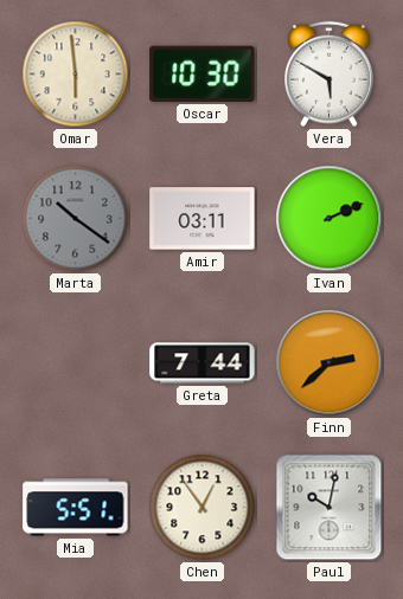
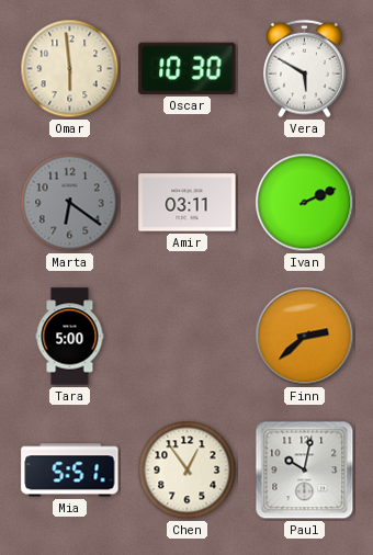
Marta: 10:21 -> 6:21 (70, 203)
Tara: none -> 5:00 (70, 337)
Greta: 7:44 -> none (203, 363)
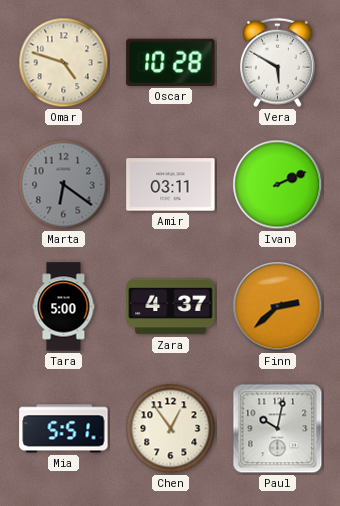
Omar: 5:59 -> 4:48 (64, 63)
Oscar: 10:30 -> 10:28 (171, 62)
Zara: none -> 4:37 (171, 307)
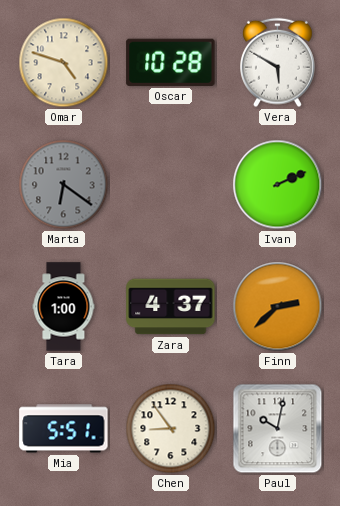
Amir: 03:11 -> none (171, 185)
Tara: 5:00 -> 1:00 (64, 307)
Chen: 12:54 -> 8:54 (171, 429)
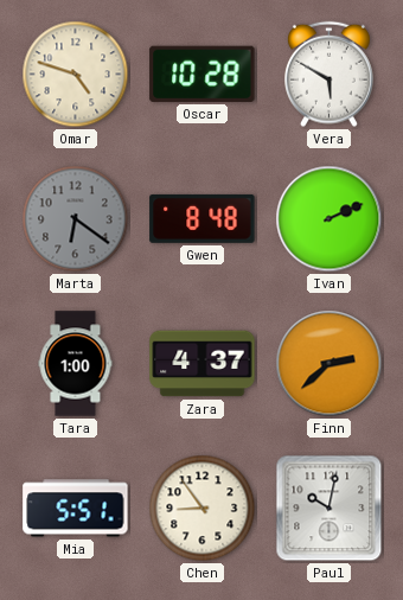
Gwen: none -> 8:48 (203, 218)
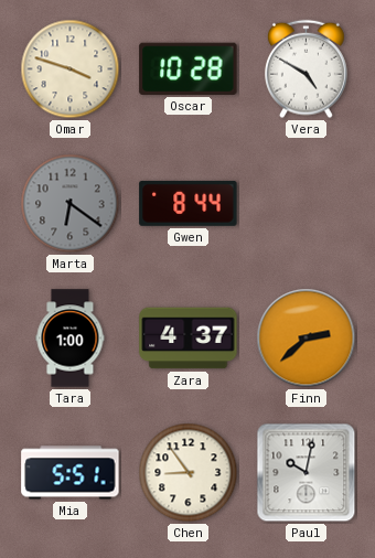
Omar: 4:48 -> 3:48 (71, 69)
Vera: 5:50 -> 4:50 (307, 69)
Gwen: 8:48 -> 8:44 (189, 203)
Ivan: 2:11 -> none (330, 219)
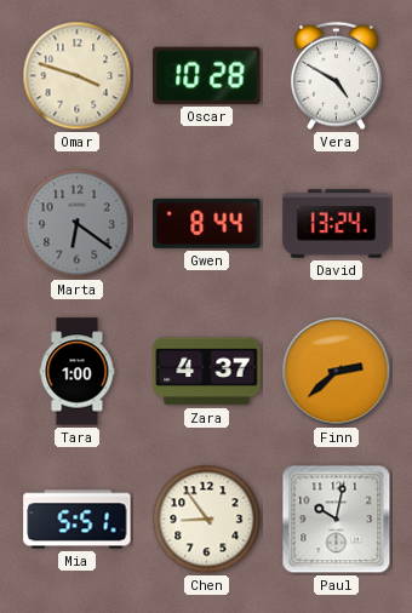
David: none -> 13:24 (337, 224)
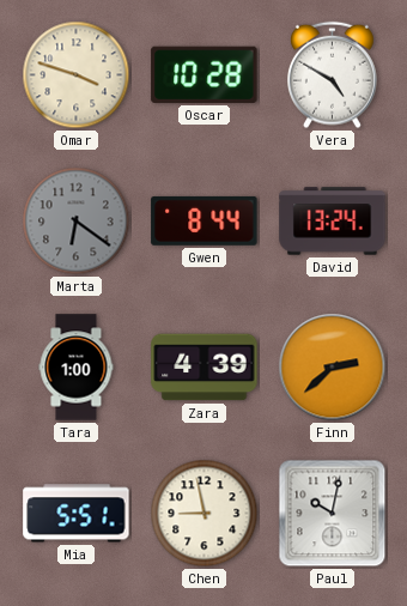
Zara: 4:37 -> 4:39 (205, 368)
Chen: 8:54 -> 8:58 (205, 514)
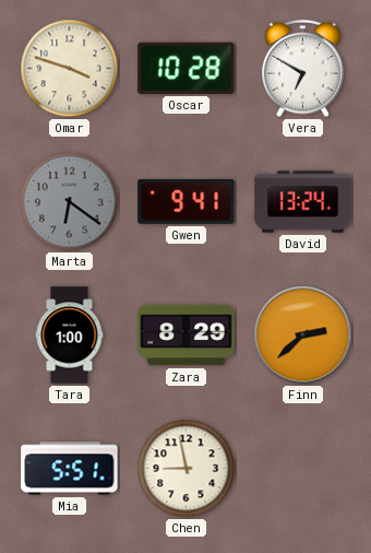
Vera: 4:50 -> 6:50 (303, 69)
Gwen: 8:44 -> 9:41 (187, 201)
Zara: 4:39 -> 8:29 (187, 336)
Paul: 10:02 -> none (333, 514)
